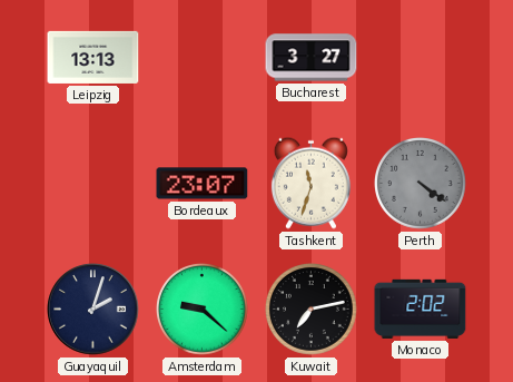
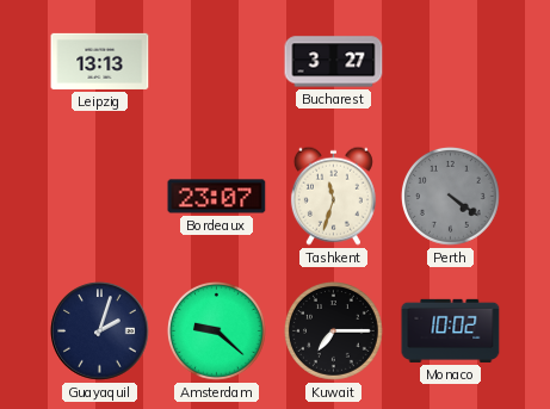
Kuwait: 7:13 -> 7:15 (334, 331)
Monaco: 2:02 -> 10:02 (451, 330)
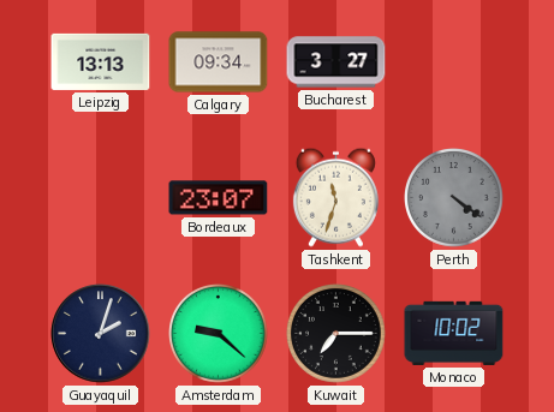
Calgary: none -> 09:34 (219, 62)
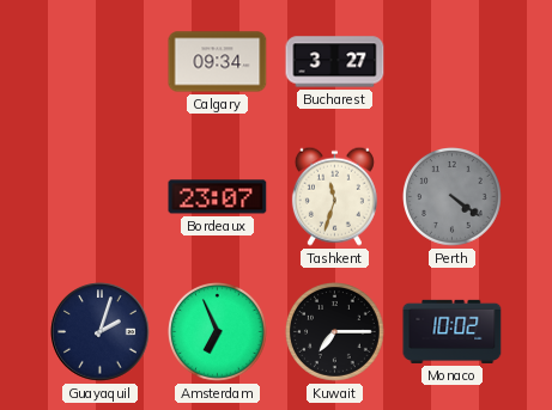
Leipzig: 13:13 -> none (101, 61)
Amsterdam: 9:22 -> 6:56 (218, 332)
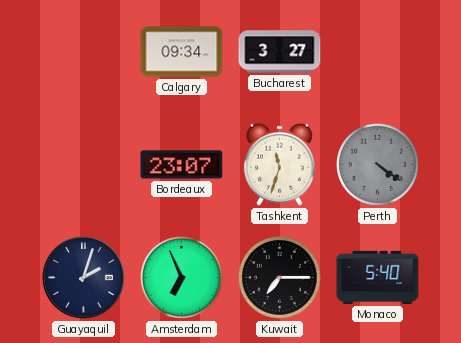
Monaco: 10:02 -> 5:40 (378, 277)
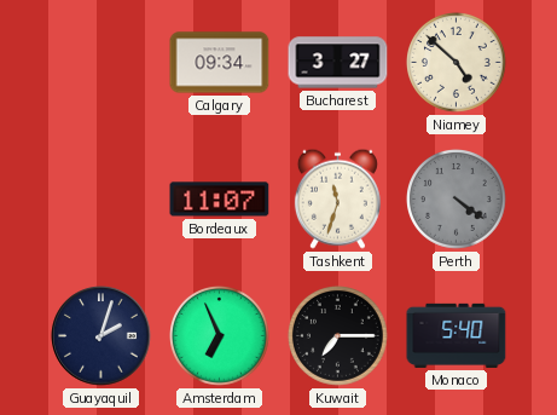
Niamey: none -> 4:52 (457, 63)
Bordeaux: 23:07 -> 11:07 (220, 200)
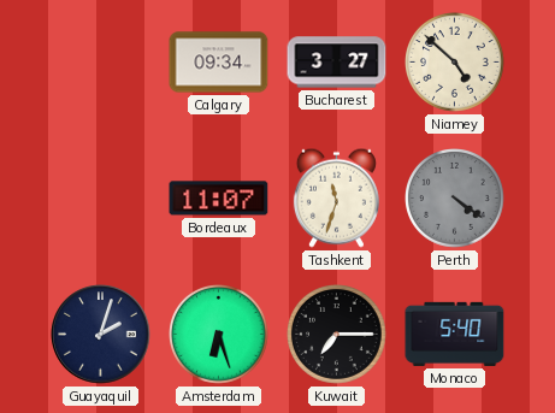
Amsterdam: 6:56 -> 6:27 (219, 335)
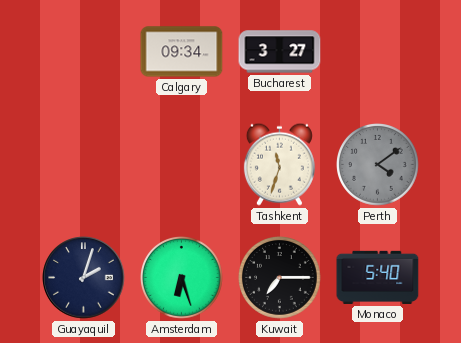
Niamey: 4:52 -> none (455, 63)
Bordeaux: 11:07 -> none (219, 199)
Perth: 4:21 -> 4:09 (378, 165)
